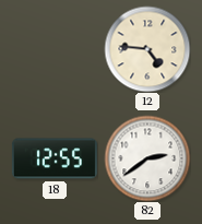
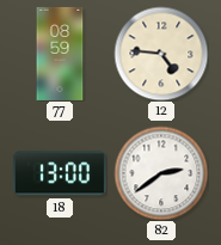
77: none -> 08:59 (60, 54)
18: 12:55 -> 13:00 (60, 173)
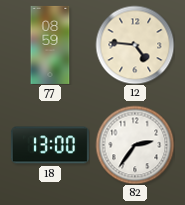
82: 2:39 -> 2:36 (135, 145)
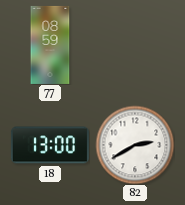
12: 4:46 -> none (135, 45)
82: 2:36 -> 2:40 (135, 145)
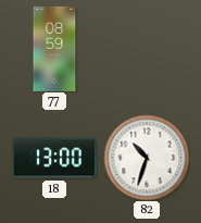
82: 2:40 -> 10:33 (147, 158)
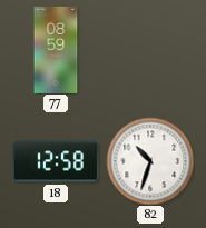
18: 13:00 -> 12:58 (56, 161)
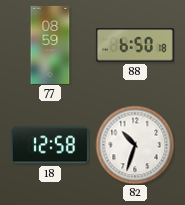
88: none -> 6:50 (135, 45)
